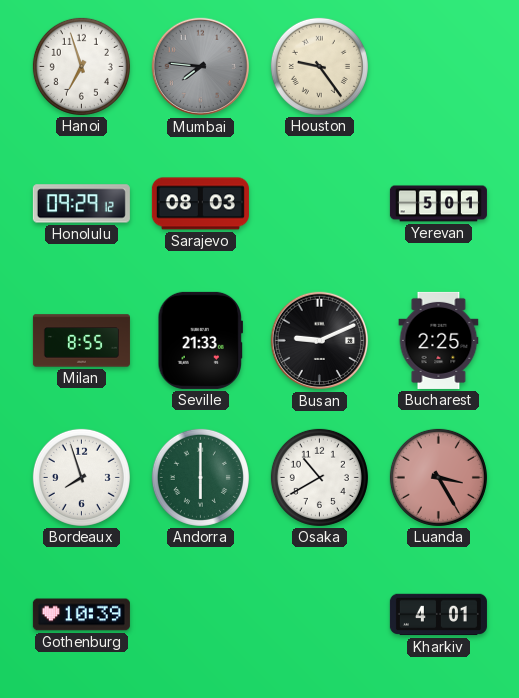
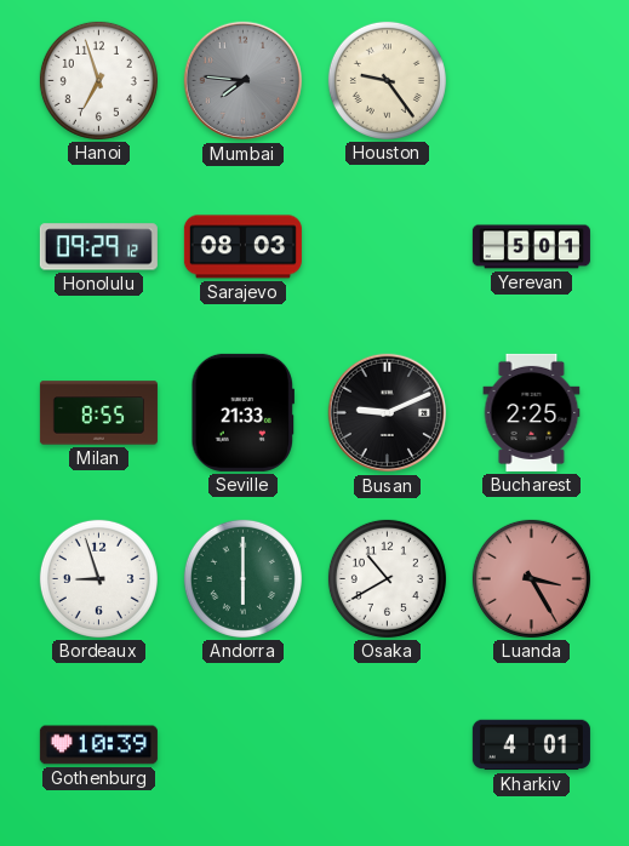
Bordeaux: 7:57 -> 8:57 (98, 578)
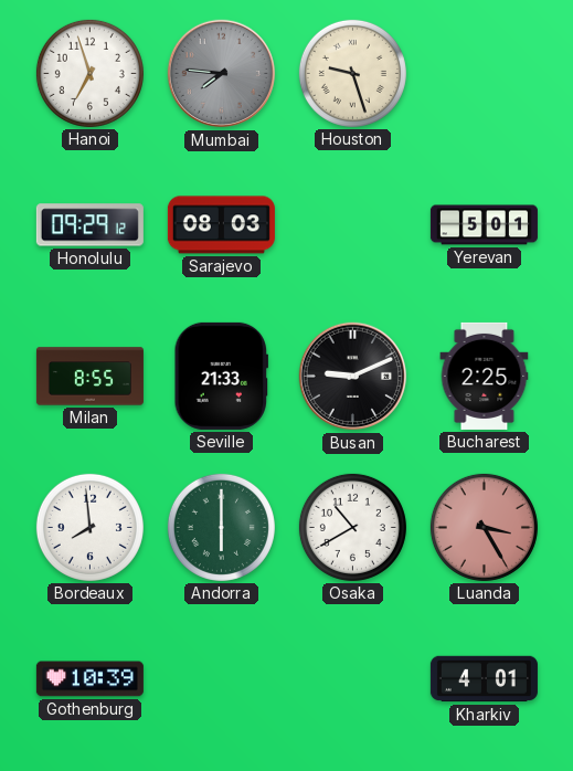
Houston: 9:24 -> 9:27 (352, 73)
Bordeaux: 8:57 -> 7:59 (89, 527)
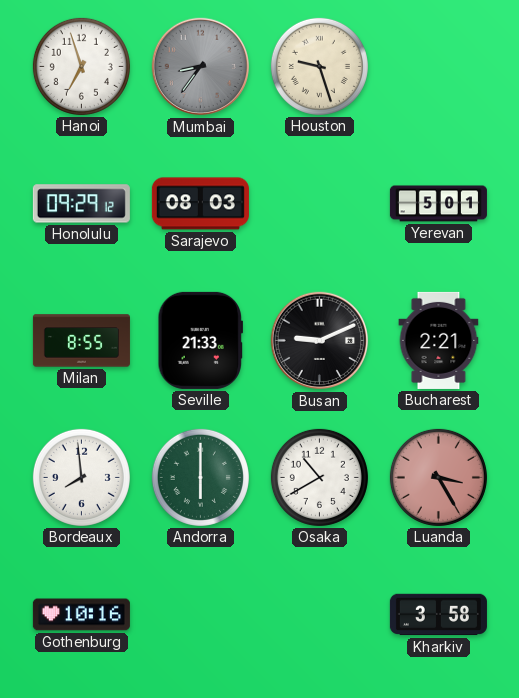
Mumbai: 7:46 -> 8:36 (201, 67)
Bucharest: 2:25 -> 2:21 (439, 340)
Gothenburg: 10:39 -> 10:16 (81, 615)
Kharkiv: 4:01 -> 3:58 (438, 615)
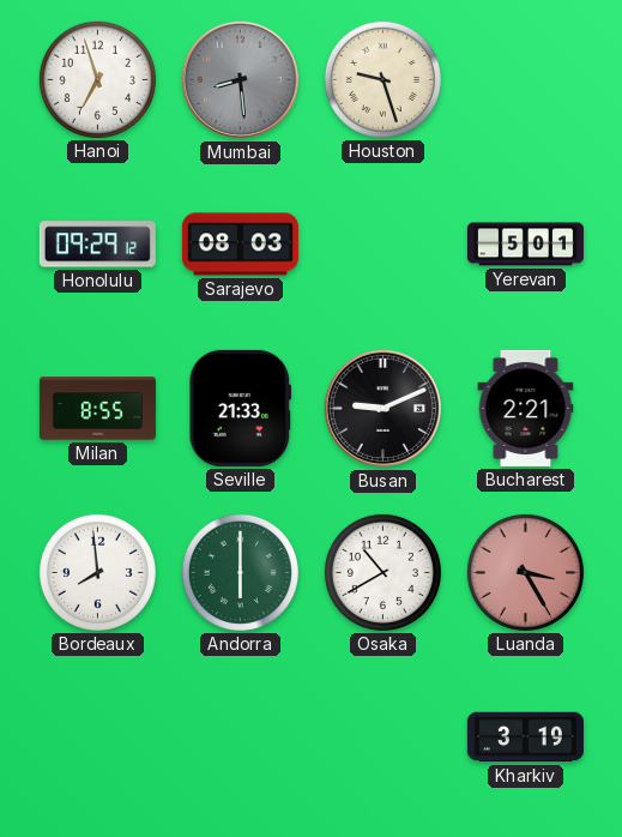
Mumbai: 8:36 -> 8:29 (241, 80)
Gothenburg: 10:16 -> none (81, 615)
Kharkiv: 3:58 -> 3:19 (525, 737)
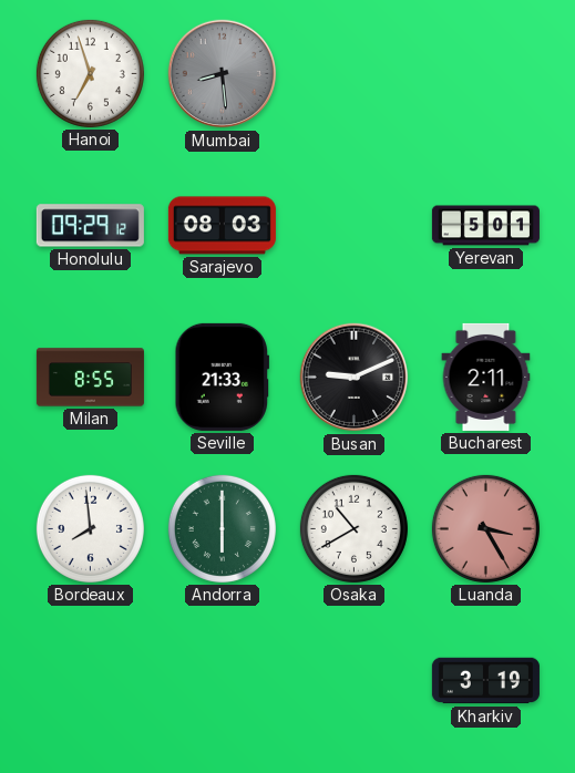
Houston: 9:27 -> none (382, 79)
Bucharest: 2:21 -> 2:11 (486, 377)
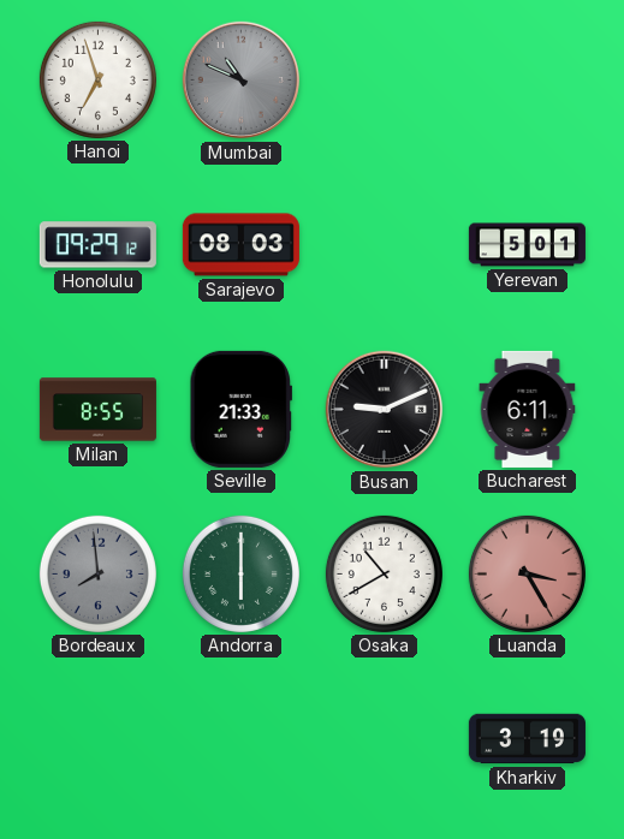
Mumbai: 8:29 -> 10:49 (242, 81)
Bucharest: 2:11 -> 6:11 (528, 409)
Bordeaux dial: white -> grey (97, 573)
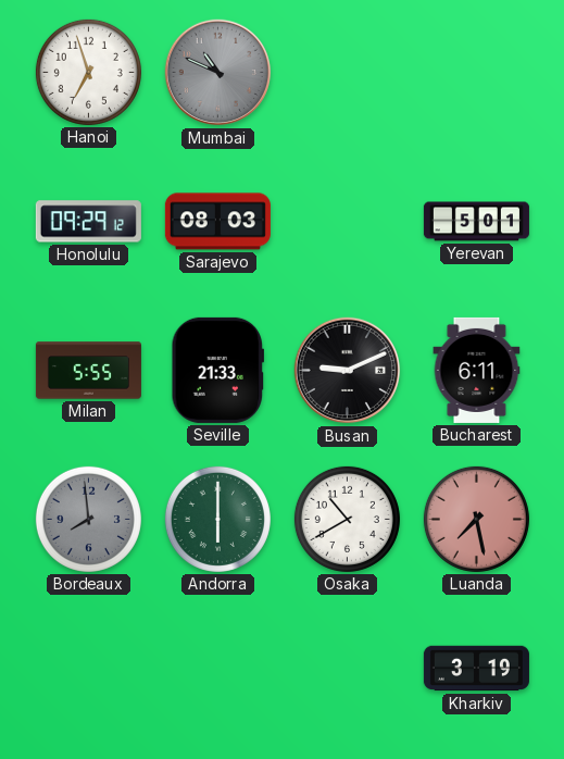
Milan: 8:55 -> 5:55 (88, 371)
Luanda: 3:25 -> 7:28 (476, 519)
